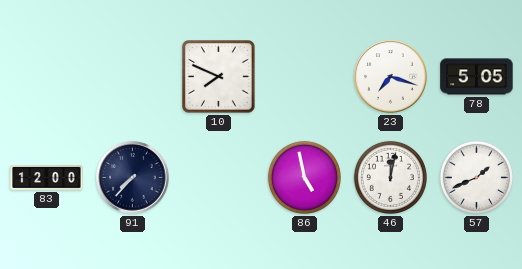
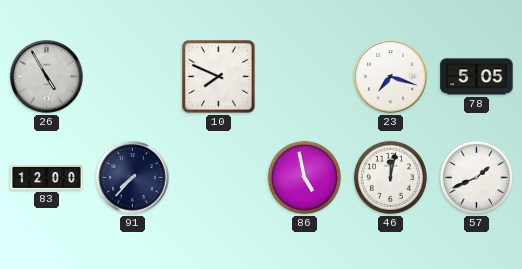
26: none -> 4:55 (47, 77)
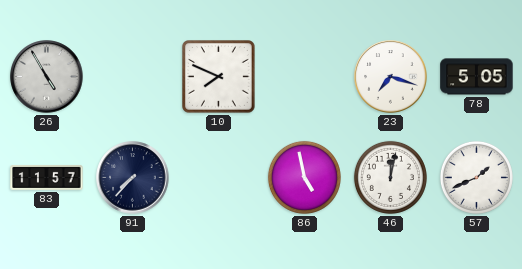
83: 12:00 -> 11:57 (47, 177)
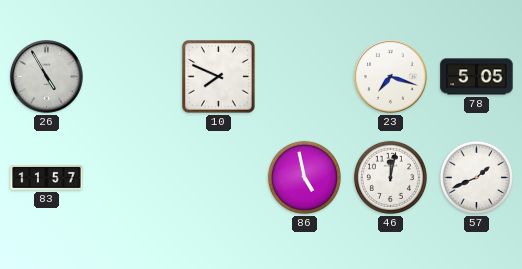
91: 7:37 -> none (133, 178)
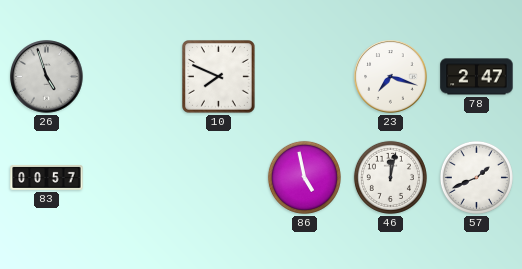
26: 4:55 -> 4:57 (47, 77)
78: 5:05 -> 2:47 (477, 77)
83: 11:57 -> 00:57 (47, 177)
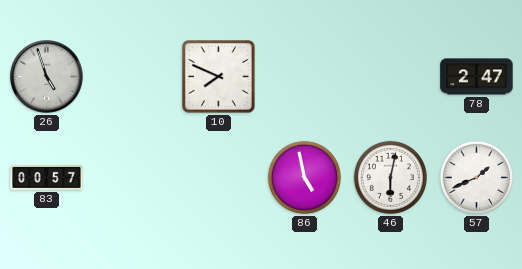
23: 7:18 -> none (391, 77)
46: 12:02 -> 6:02 (390, 177)
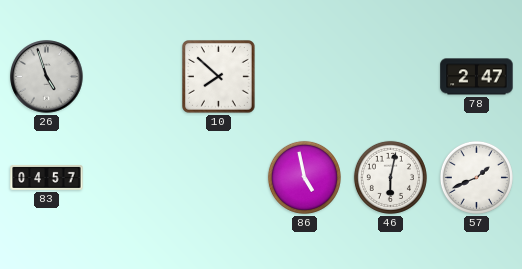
10: 7:49 -> 7:52 (219, 77)
83: 00:57 -> 04:57 (47, 177)
